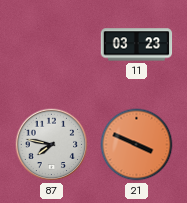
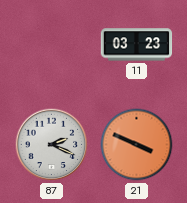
87: 7:47 -> 2:19 (52, 145)
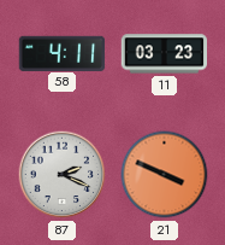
58: none -> 4:11 (63, 53)
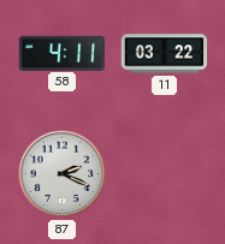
11: 03:23 -> 03:22 (165, 54)
21: 3:49 -> none (165, 175)
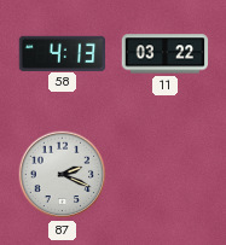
58: 4:11 -> 4:13 (63, 53)
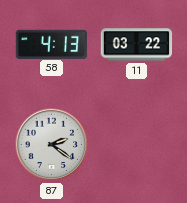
87: 2:19 -> 2:21 (52, 145)
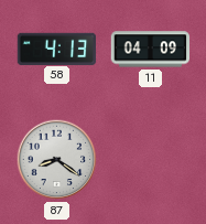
11: 03:22 -> 04:09 (151, 50)
87: 2:21 -> 8:21 (57, 160)
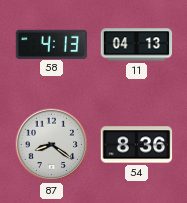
11: 04:09 -> 04:13 (137, 45)
54: none -> 8:36 (137, 145)
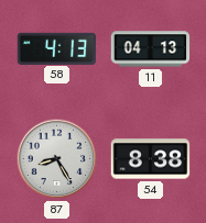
87: 8:21 -> 8:25 (57, 159)
54: 8:36 -> 8:38 (151, 159)
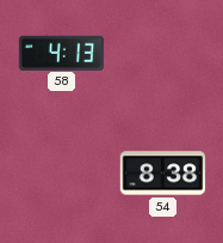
11: 04:13 -> none (151, 49)
87: 8:25 -> none (57, 159)
